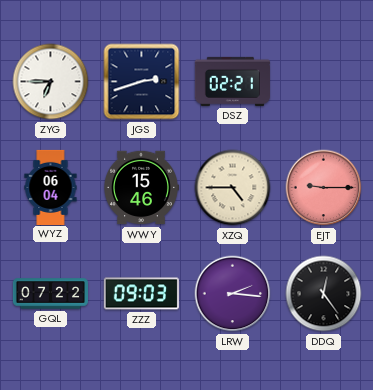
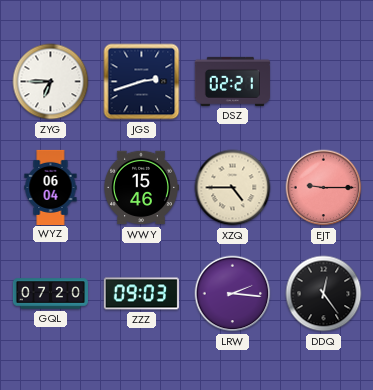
GQL: 07:22 -> 07:20 (50, 294)
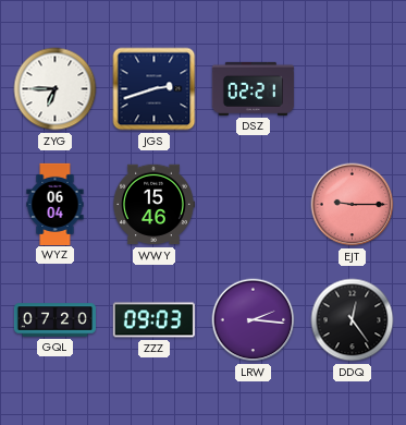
XZQ: 4:45 -> none (233, 188)
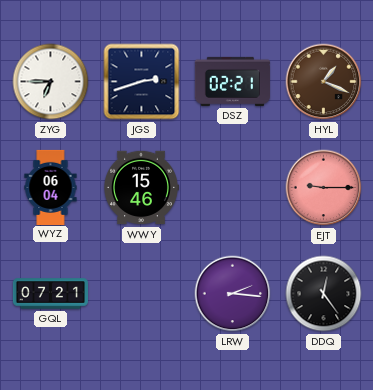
HYL: none -> 1:19 (324, 82)
GQL: 07:20 -> 07:21 (50, 294)
ZZZ: 09:03 -> none (153, 320)
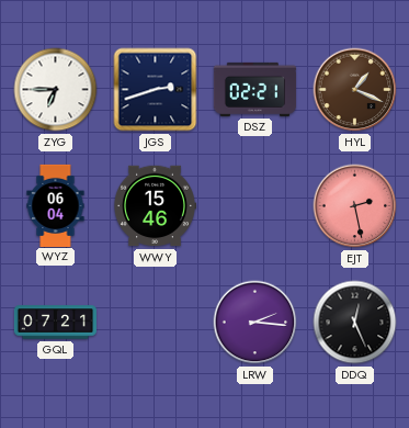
EJT: 9:15 -> 2:28 (355, 206)
DDQ: 12:24 -> 12:26 (355, 323)
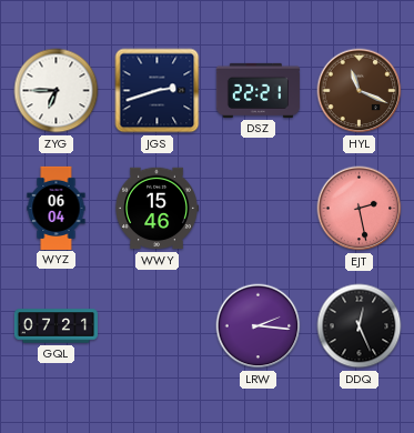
DSZ: 02:21 -> 22:21 (258, 90)
HYL: 1:19 -> 11:19 (360, 91)
